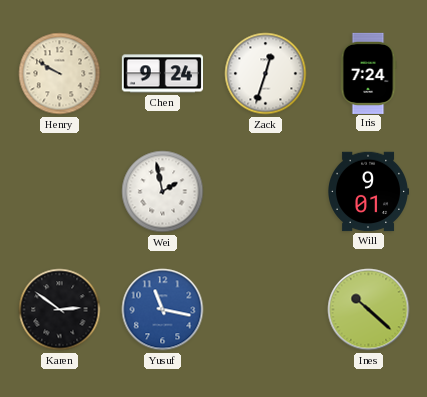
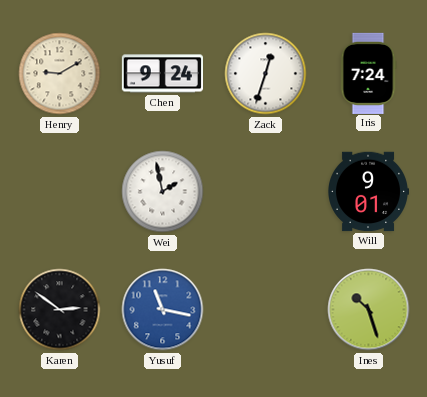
Henry: 9:50 -> 9:10 (60, 74)
Ines: 10:22 -> 10:27 (369, 310)
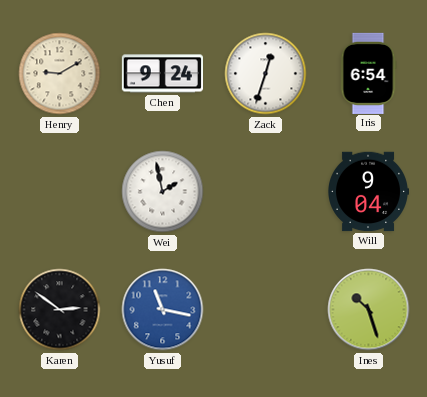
Iris: 7:24 -> 6:54 (368, 73)
Will: 9:01 -> 9:04 (368, 192)
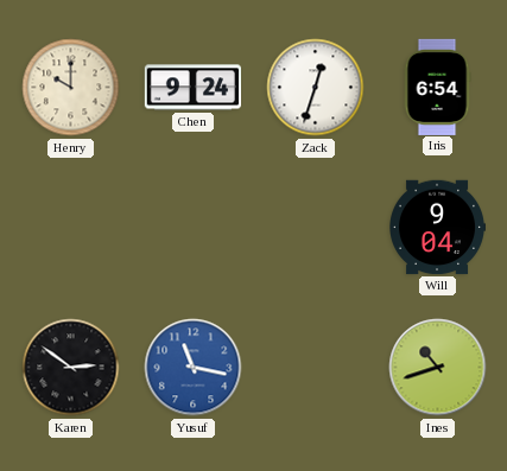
Henry: 9:10 -> 10:00 (71, 88)
Wei: 1:58 -> none (163, 192)
Ines: 10:27 -> 10:42 (438, 368)
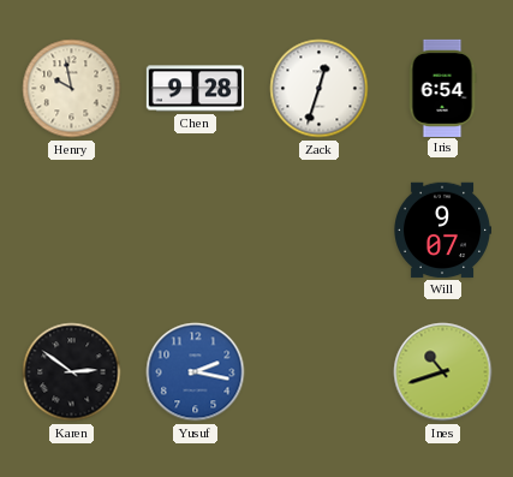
Henry: 10:00 -> 9:58 (72, 89)
Chen: 9:24 -> 9:28 (195, 89)
Will: 9:04 -> 9:07 (442, 231)
Yusuf: 11:17 -> 2:17 (196, 372)
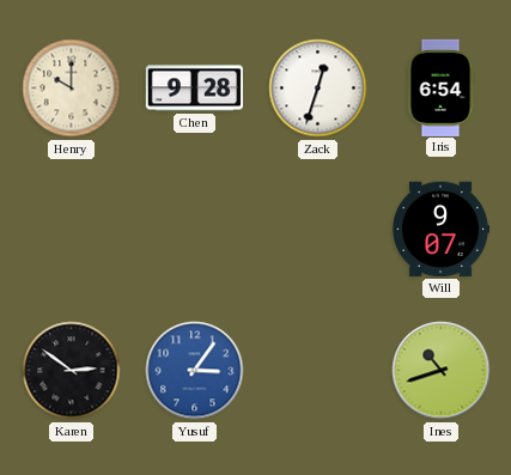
Henry: 9:58 -> 10:00 (72, 89)
Yusuf: 2:17 -> 3:06 (195, 371)
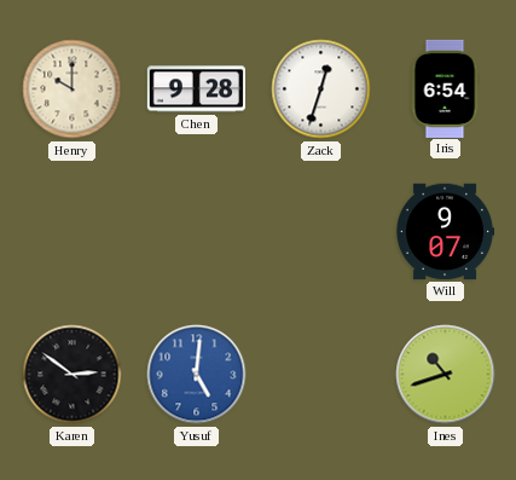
Yusuf: 3:06 -> 5:01 (197, 375)
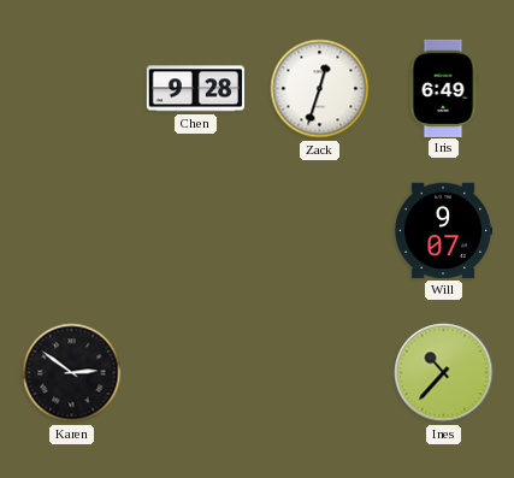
Henry: 10:00 -> none (73, 89)
Iris: 6:54 -> 6:49 (443, 88)
Yusuf: 5:01 -> none (197, 375)
Ines: 10:42 -> 10:37 (444, 373)
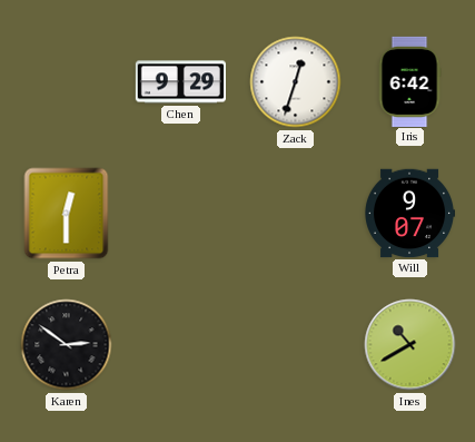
Chen: 9:28 -> 9:29 (180, 82)
Iris: 6:49 -> 6:42 (409, 81)
Petra: none -> 12:30 (67, 214)
Ines: 10:37 -> 10:40 (410, 345)
